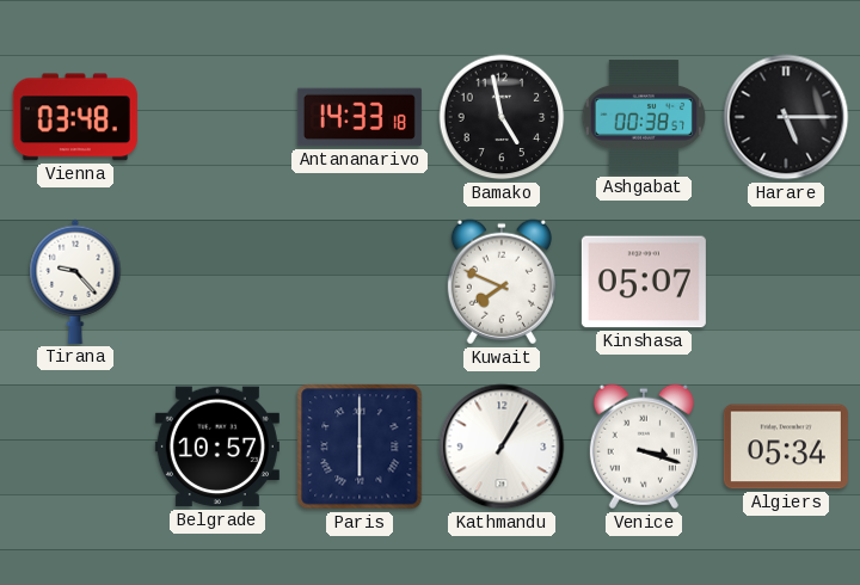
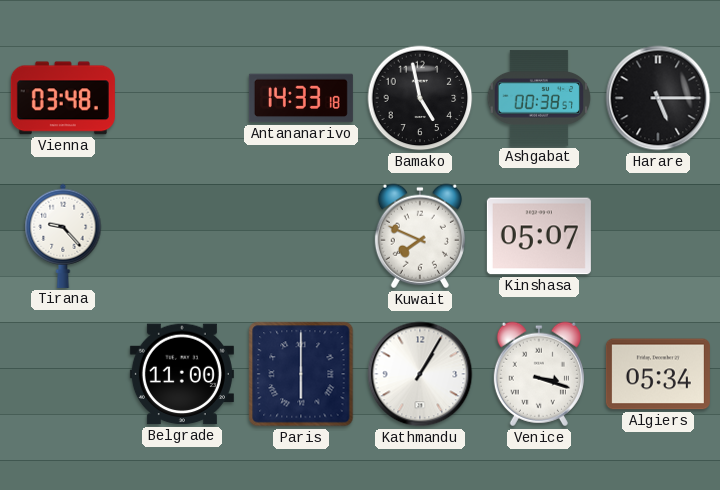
Belgrade: 10:57 -> 11:00 (182, 374)
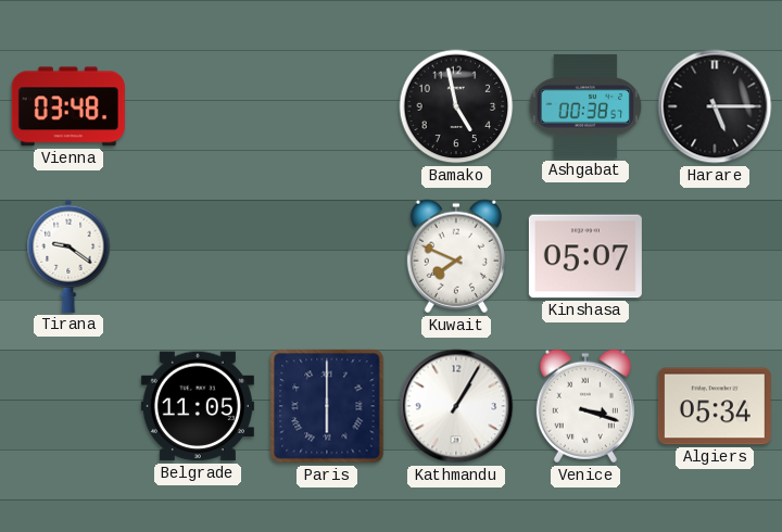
Antananarivo: 14:33 -> none (301, 98)
Tirana: 9:23 -> 9:21 (68, 256)
Belgrade: 11:00 -> 11:05 (198, 406)
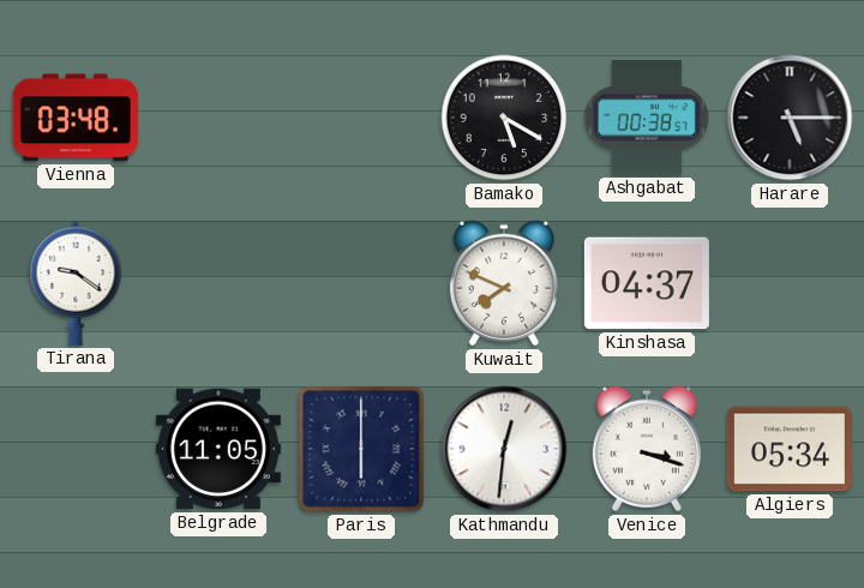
Bamako: 4:58 -> 5:20 (504, 118)
Kinshasa: 05:07 -> 04:37 (647, 283)
Kathmandu: 1:05 -> 12:31 (504, 449)
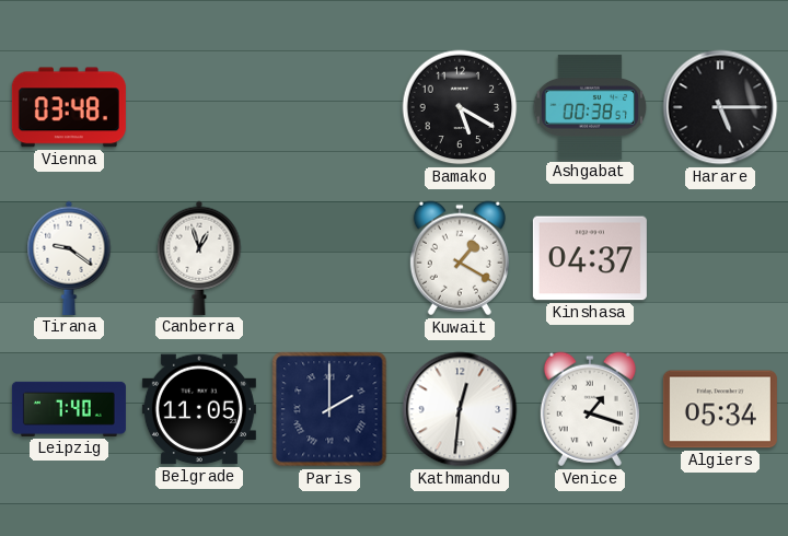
Canberra: none -> 12:57 (199, 258)
Kuwait: 7:49 -> 1:20 (460, 258)
Leipzig: none -> 7:40 (69, 409)
Paris: 6:00 -> 2:00 (329, 409)
Venice: 3:18 -> 1:18 (590, 409)
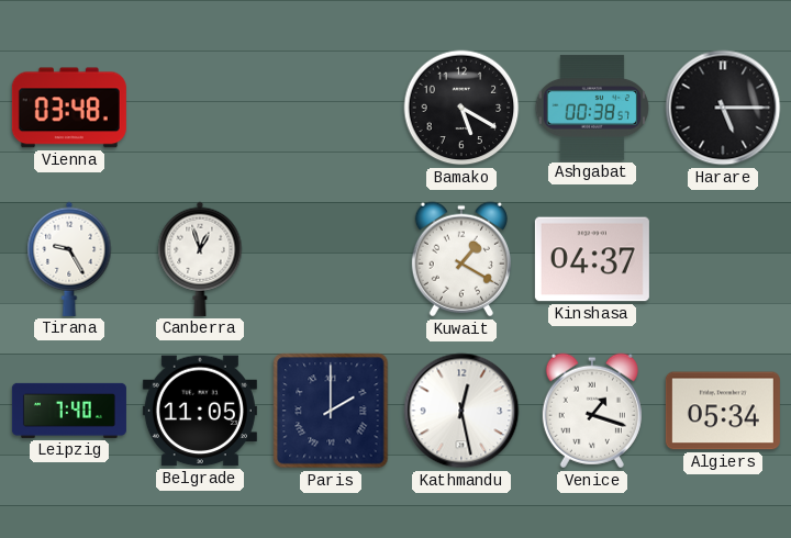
Tirana: 9:21 -> 9:25 (69, 259)
Kathmandu: 12:31 -> 12:28 (461, 411)
